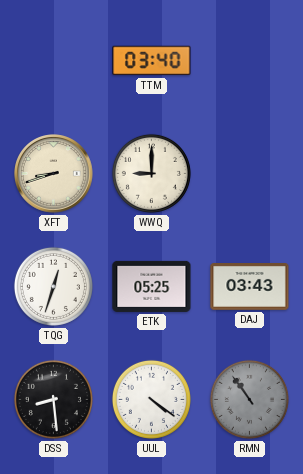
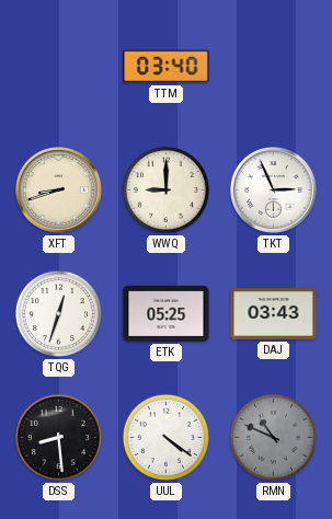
TKT: none -> 2:56 (274, 191)
RMN: 10:54 -> 10:49 (273, 437)
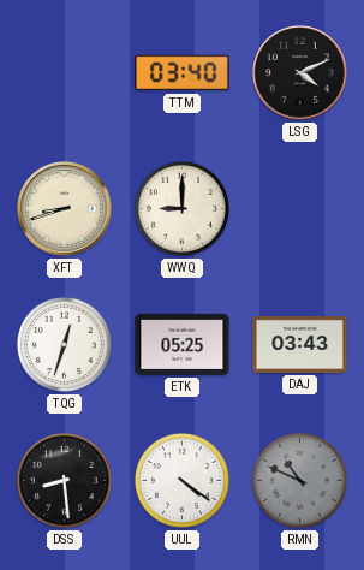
LSG: none -> 4:11 (300, 73)
TKT: 2:56 -> none (274, 191)
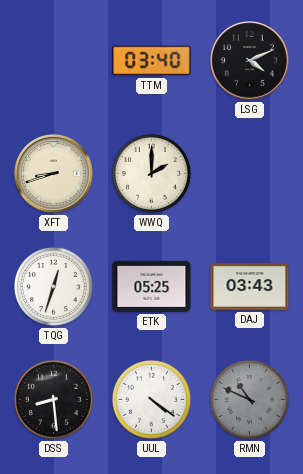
WWQ: 9:00 -> 2:00 (151, 173)
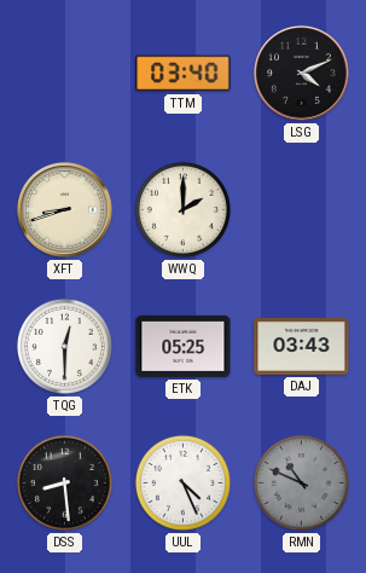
TQG: 12:33 -> 12:30 (64, 346)
UUL: 4:21 -> 4:26 (182, 482)
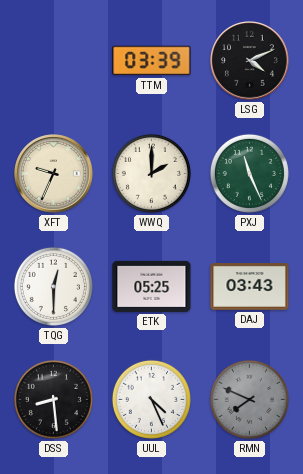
TTM: 03:40 -> 03:39 (152, 61)
XFT: 8:42 -> 9:34 (54, 174)
PXJ: none -> 11:26 (249, 173)
RMN: 10:49 -> 7:49 (249, 399)
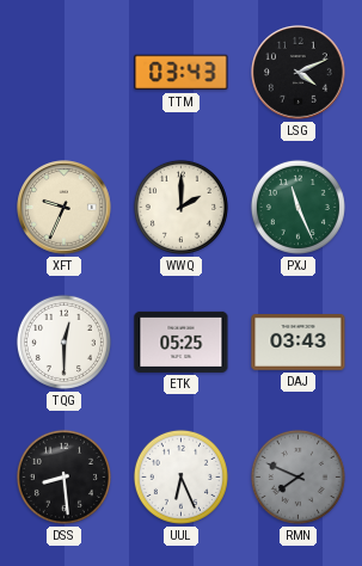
TTM: 03:39 -> 03:43 (182, 73)
UUL: 4:26 -> 6:26 (180, 476)
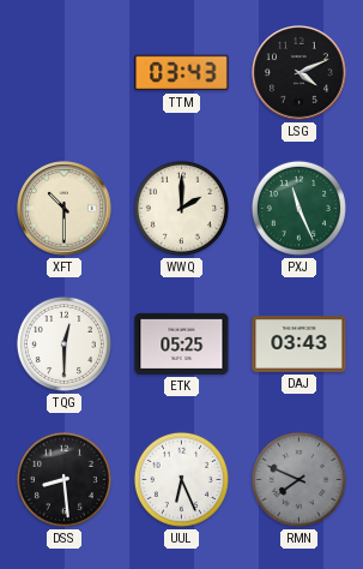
XFT: 9:34 -> 10:30 (65, 209)
